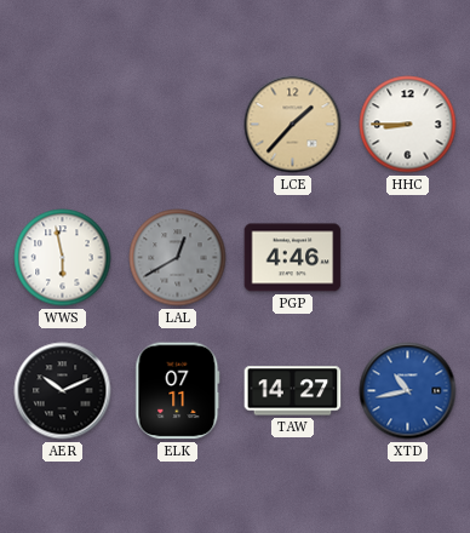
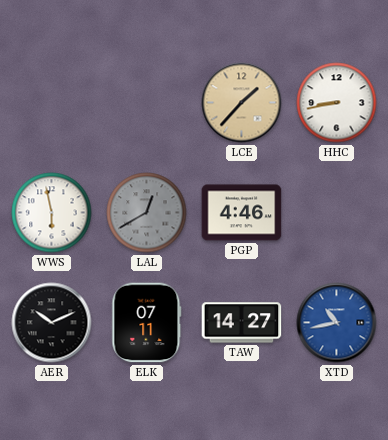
HHC: 8:45 -> 8:43 (337, 103)
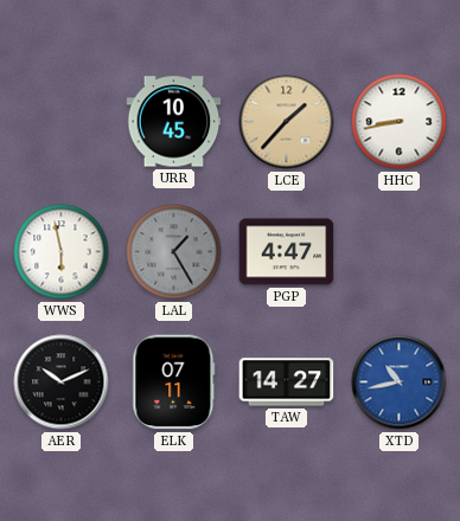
URR: none -> 10:45 (174, 122)
LAL: 12:40 -> 1:25 (174, 252)
PGP: 4:46 -> 4:47 (287, 252)
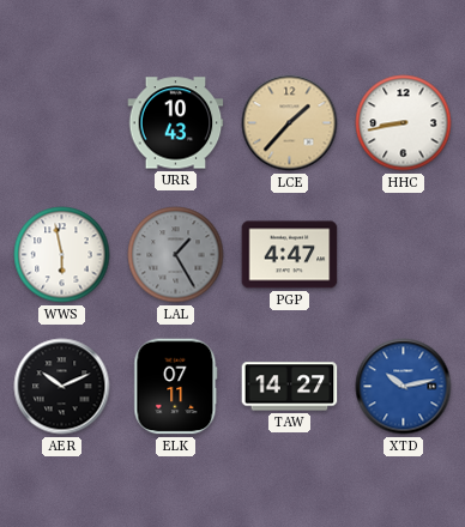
URR: 10:45 -> 10:43 (176, 123)
XTD: 10:43 -> 10:13 (404, 387)
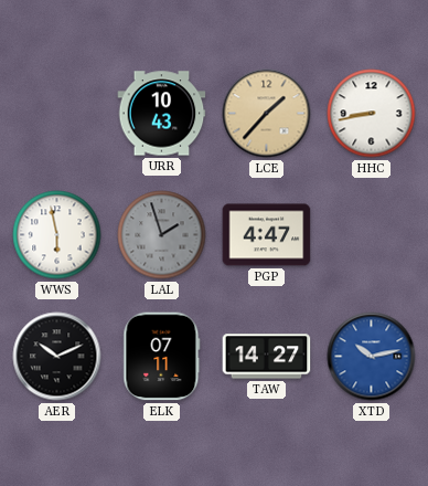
LAL: 1:25 -> 1:57 (162, 235)
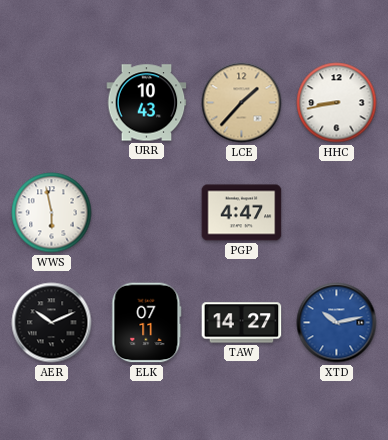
LAL: 1:57 -> none (162, 235)
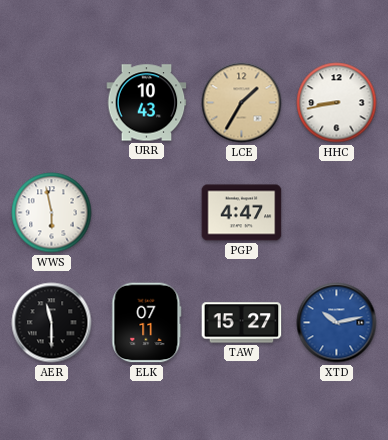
LCE: 1:37 -> 1:35 (242, 103)
AER: 10:11 -> 11:30 (52, 323)
TAW: 14:27 -> 15:27 (242, 323)
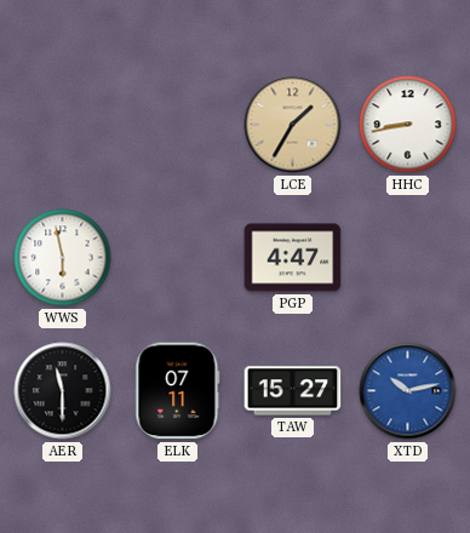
URR: 10:43 -> none (147, 103)
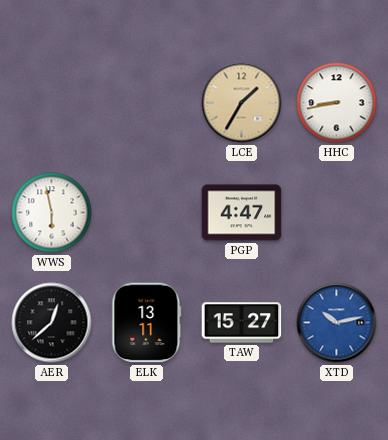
AER: 11:30 -> 12:38 (52, 323)
ELK: 07:11 -> 13:11 (147, 323)
